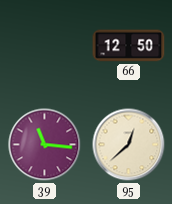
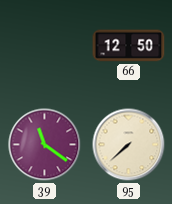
39: 11:16 -> 11:21 (45, 145)
95: 12:38 -> 7:38 (129, 145)
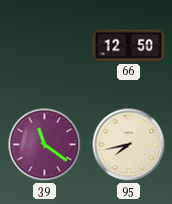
95: 7:38 -> 7:43 (129, 145)
